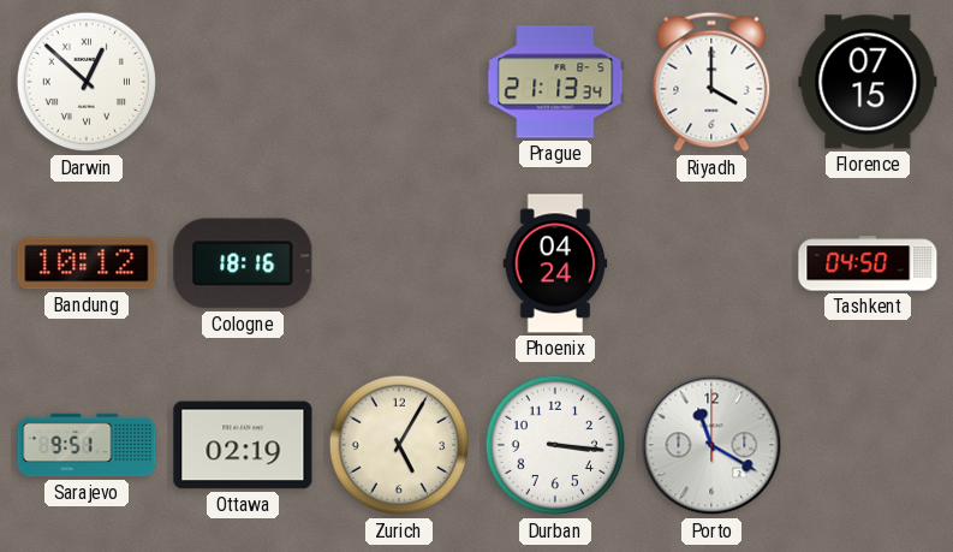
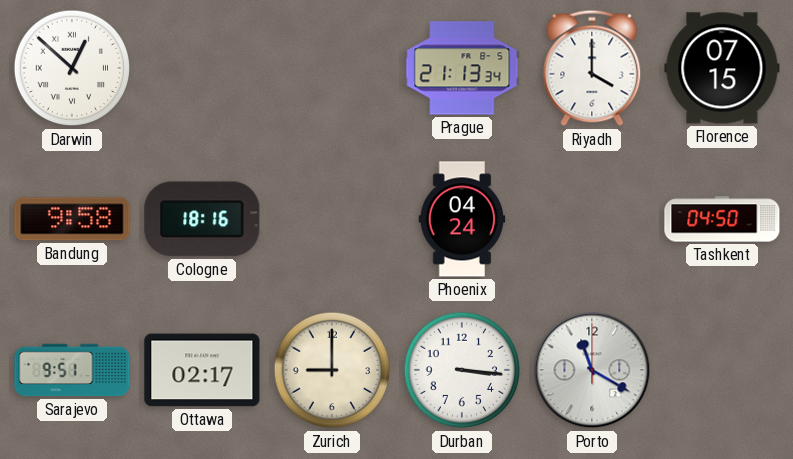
Bandung: 10:12 -> 9:58 (72, 219)
Ottawa: 02:19 -> 02:17 (202, 370)
Zurich: 5:05 -> 9:00 (332, 370)
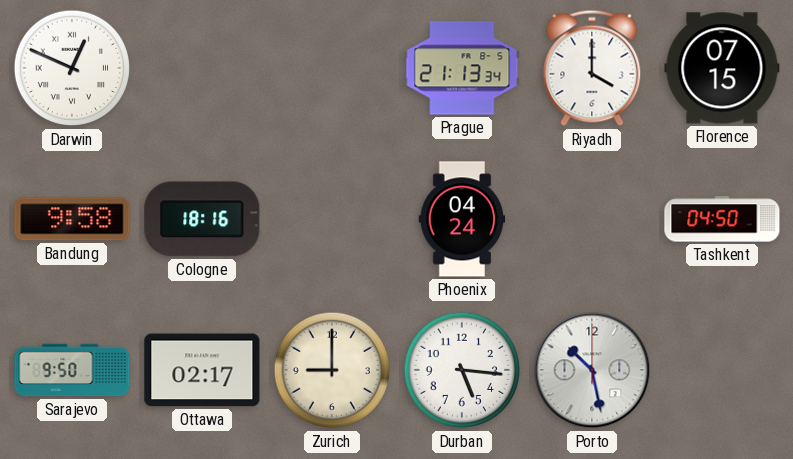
Darwin: 12:52 -> 12:49 (72, 68)
Sarajevo: 9:51 -> 9:50 (72, 370)
Durban: 3:16 -> 5:16 (462, 370)
Porto: 11:20 -> 10:28 (592, 370)
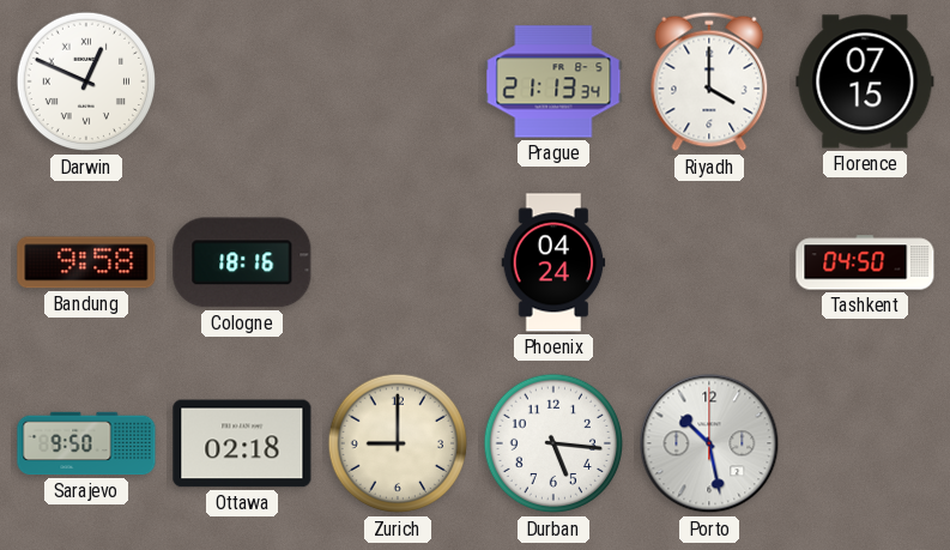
Ottawa: 02:17 -> 02:18 (242, 443)
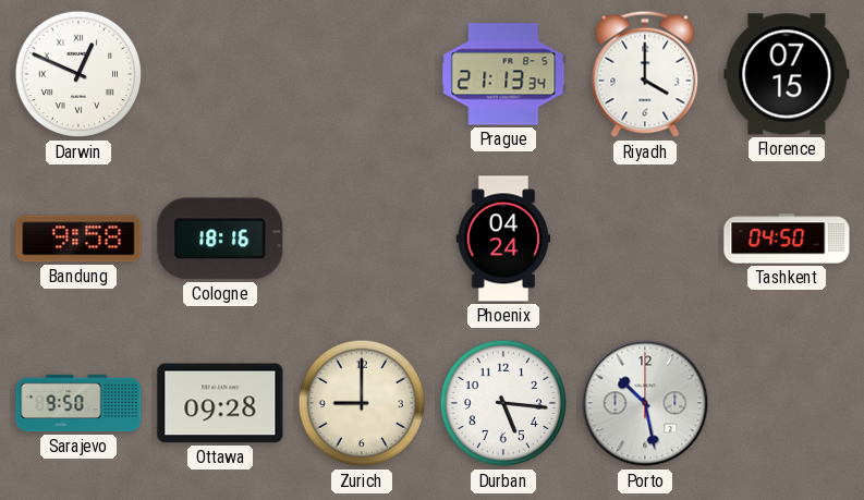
Ottawa: 02:18 -> 09:28 (220, 403)
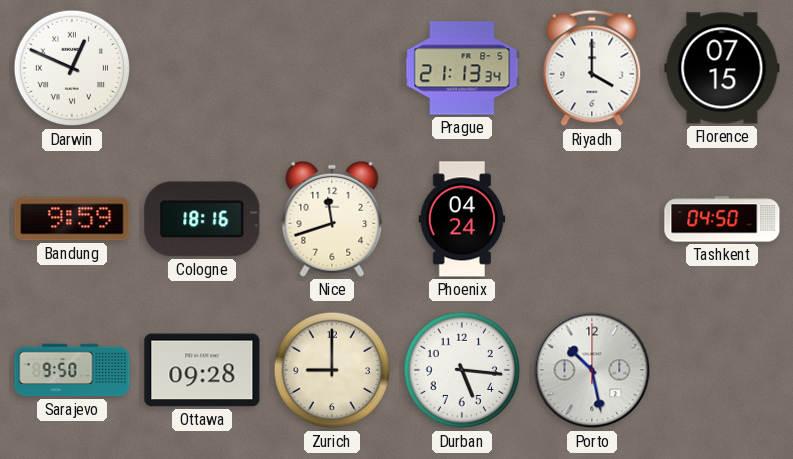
Bandung: 9:58 -> 9:59 (72, 219)
Nice: none -> 11:42 (332, 219)
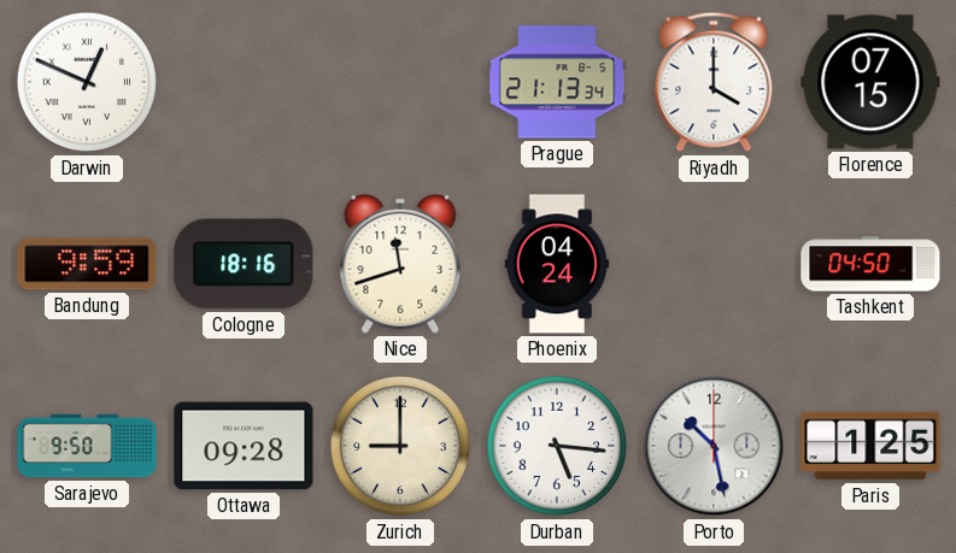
Paris: none -> 1:25 (870, 446)
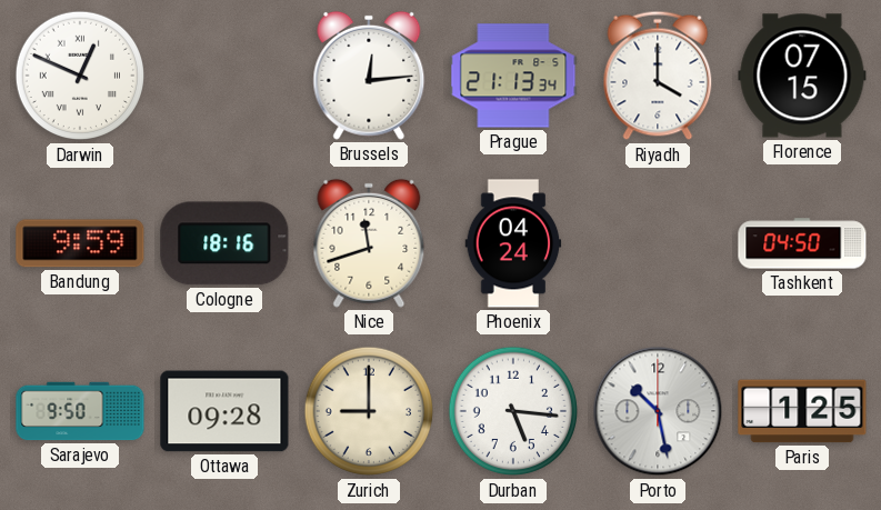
Brussels: none -> 12:14 (369, 76)
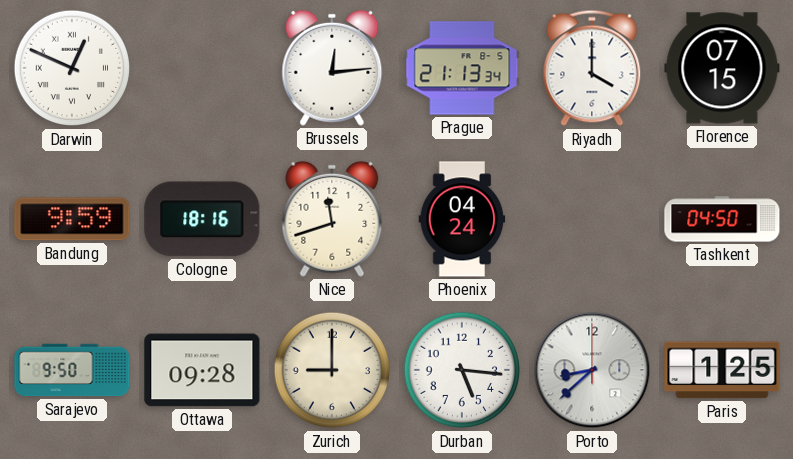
Porto: 10:28 -> 8:38 (592, 370)
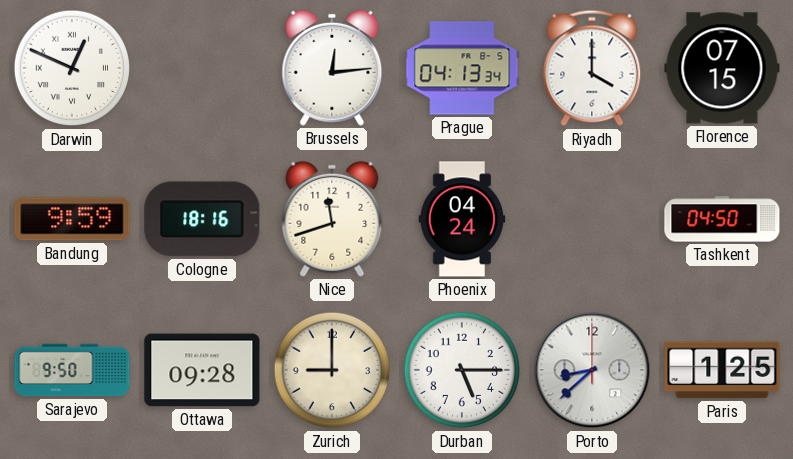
Prague: 21:13 -> 04:13 (462, 68)
Durban: 5:16 -> 5:15 (462, 370)
